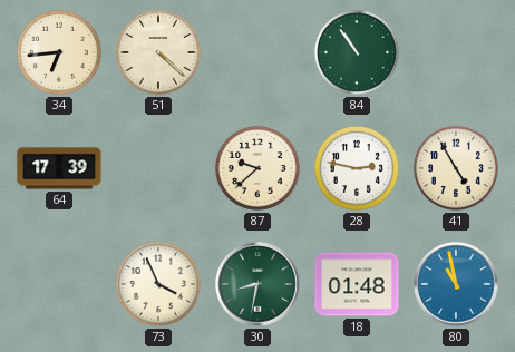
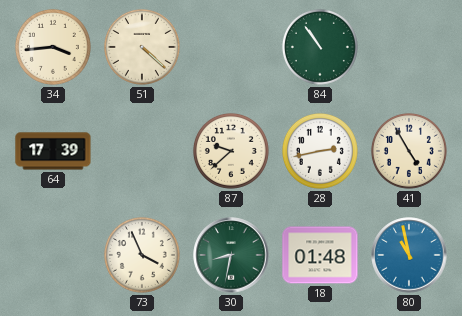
34: 6:44 -> 3:44 (53, 47)
28: 2:47 -> 2:43 (320, 151)
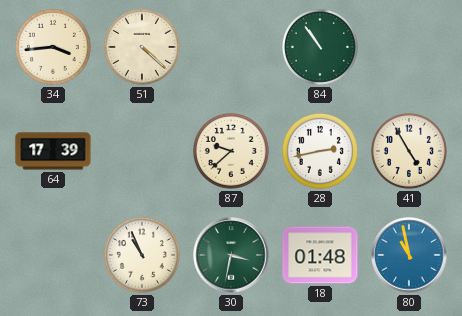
73: 3:56 -> 10:56 (142, 255)
30: 8:32 -> 3:32 (231, 255)
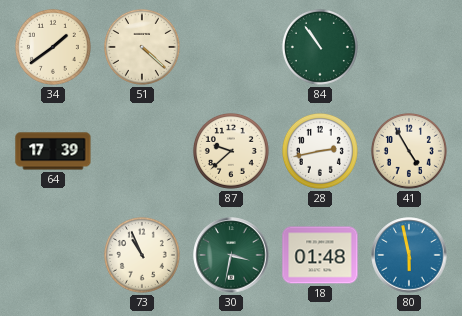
34: 3:44 -> 1:39 (53, 47)
80: 10:58 -> 5:58 (409, 255)
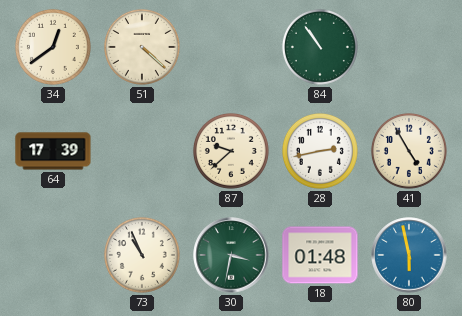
34: 1:39 -> 12:39 (53, 47)
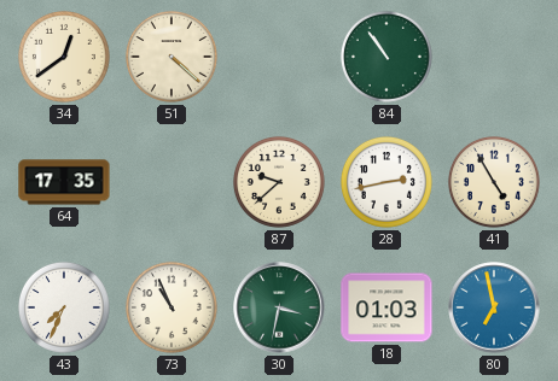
64: 17:39 -> 17:35 (64, 182)
43: none -> 7:34 (64, 307)
18: 01:48 -> 01:03 (386, 307)
80: 5:58 -> 6:58 (494, 307)
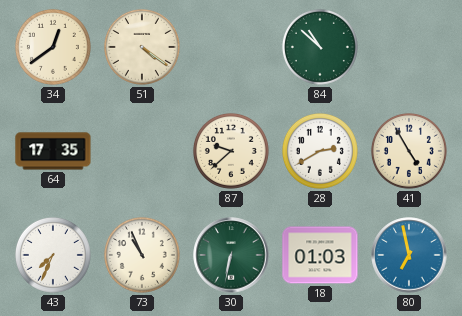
51: 4:22 -> 4:21 (142, 47)
84: 10:54 -> 10:52 (320, 47)
28: 2:43 -> 2:40 (320, 151)
30: 3:32 -> 6:32 (231, 255)
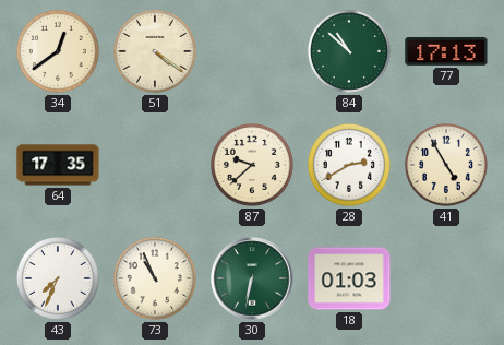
77: none -> 17:13 (446, 51)
80: 6:58 -> none (409, 255)
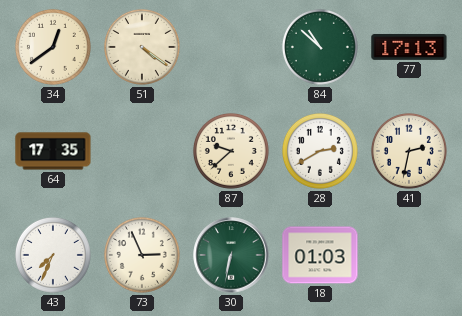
41: 4:55 -> 2:32 (409, 151)
73: 10:56 -> 2:56 (142, 255)
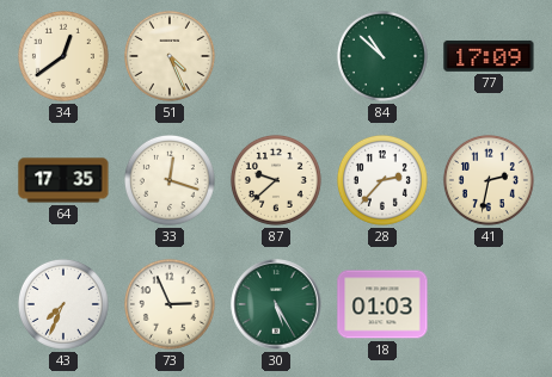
51: 4:21 -> 4:26 (170, 56)
77: 17:13 -> 17:09 (489, 56)
33: none -> 12:18 (170, 180)
28: 2:40 -> 2:37 (382, 180)
30: 6:32 -> 5:25 (276, 304)
